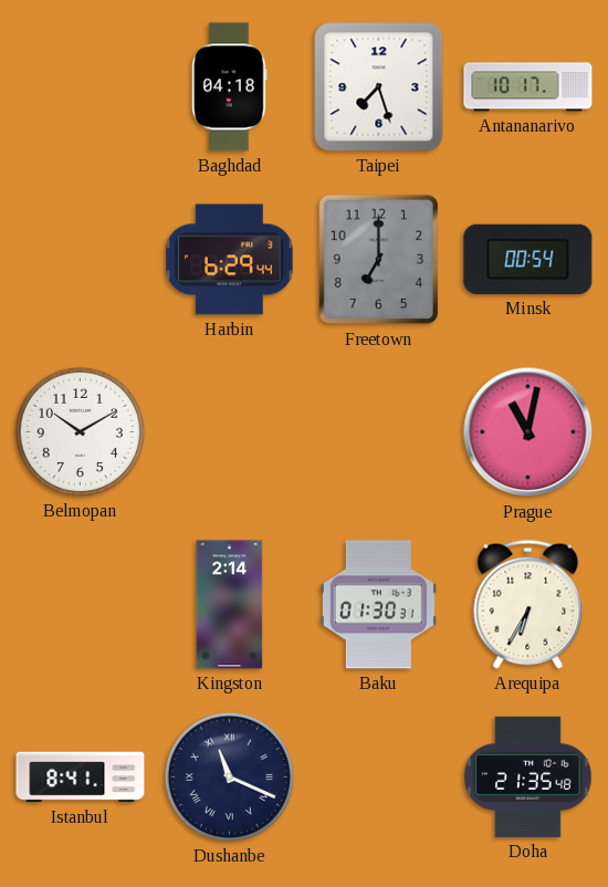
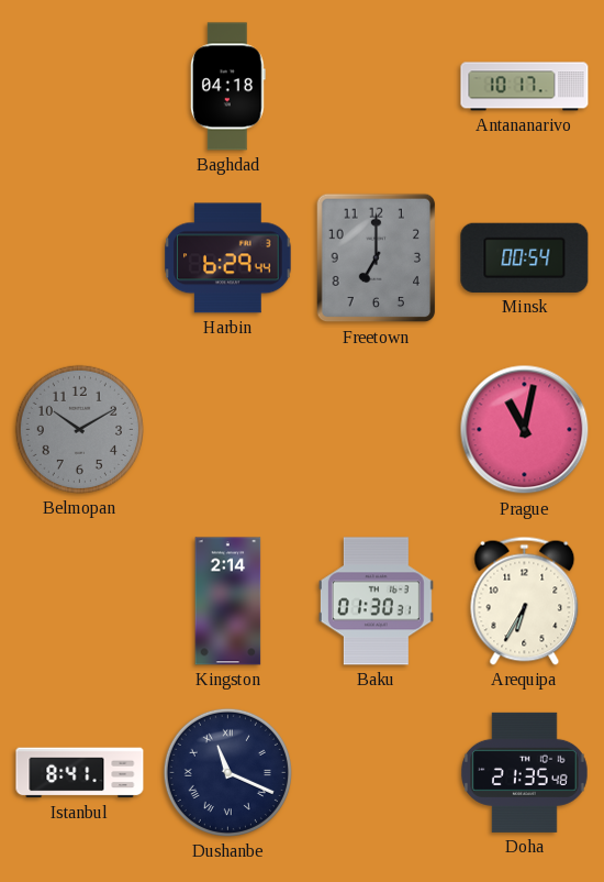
Taipei: 7:27 -> none (379, 87)
Belmopan dial: white -> grey (79, 429)
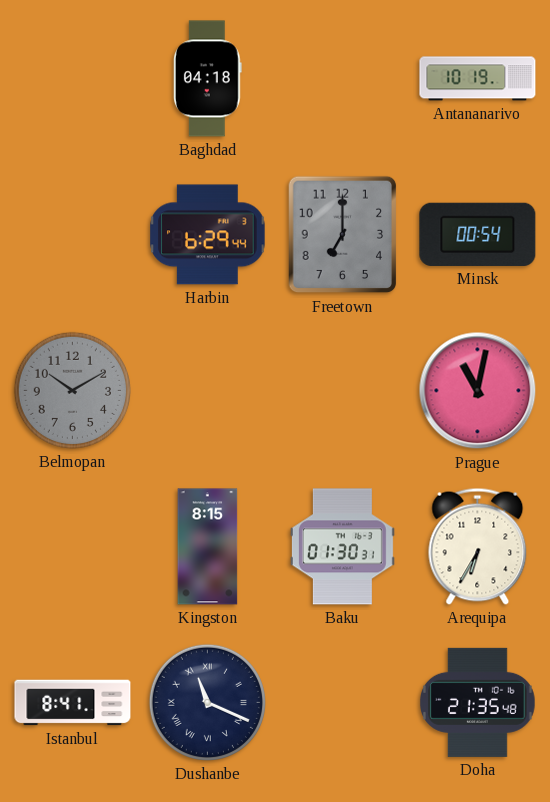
Antananarivo: 10:17 -> 10:19 (478, 79)
Kingston: 2:14 -> 8:15 (208, 547)
